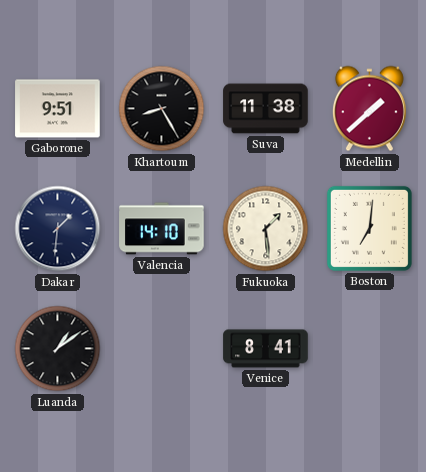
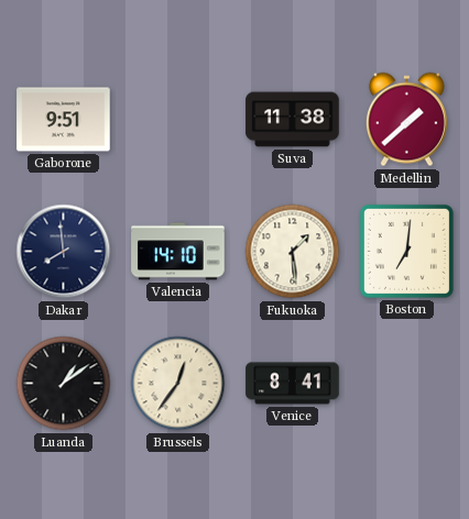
Khartoum: 8:25 -> none (162, 109)
Dakar: 1:31 -> 7:59 (64, 252)
Brussels: none -> 12:36 (178, 384)
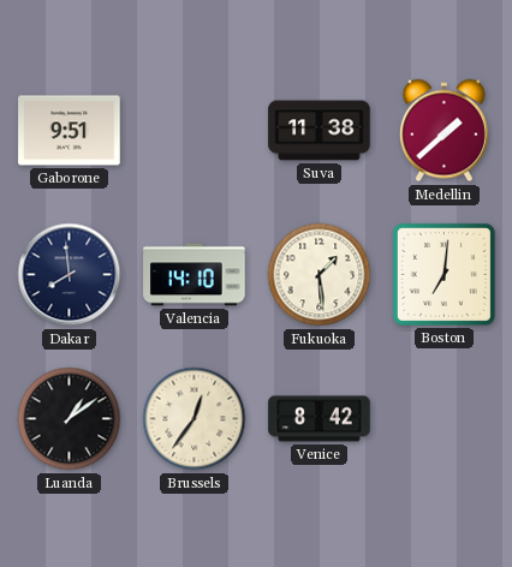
Venice: 8:41 -> 8:42 (320, 419)
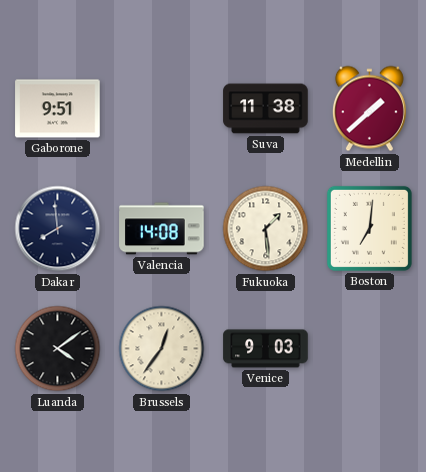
Valencia: 14:10 -> 14:08 (162, 229)
Luanda: 1:09 -> 4:09 (58, 349)
Venice: 8:42 -> 9:03 (266, 349)
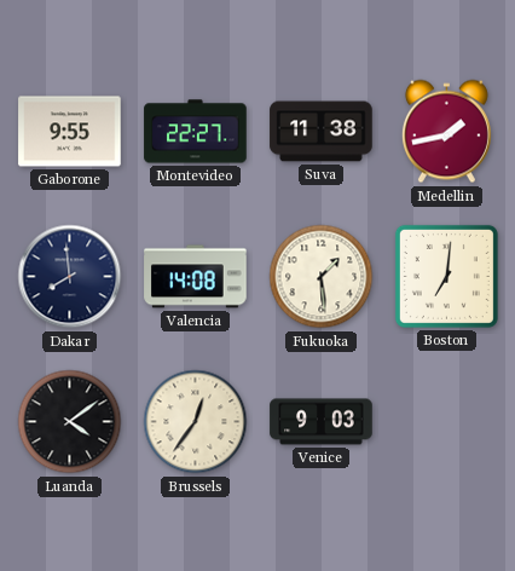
Gaborone: 9:51 -> 9:55 (70, 132)
Montevideo: none -> 22:27 (196, 132)
Medellin: 1:38 -> 1:43 (446, 132)
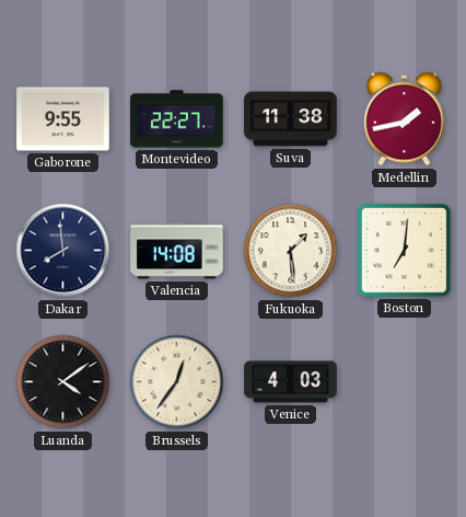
Venice: 9:03 -> 4:03 (291, 382)
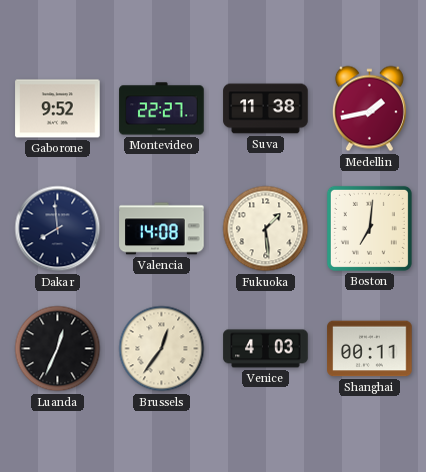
Gaborone: 9:55 -> 9:52 (58, 109)
Luanda: 4:09 -> 12:34 (58, 349)
Shanghai: none -> 00:11 (370, 349)
